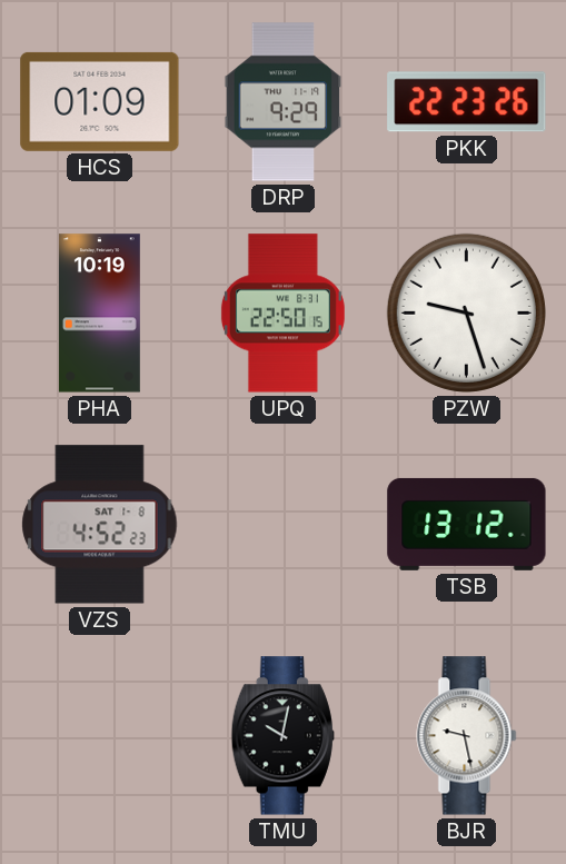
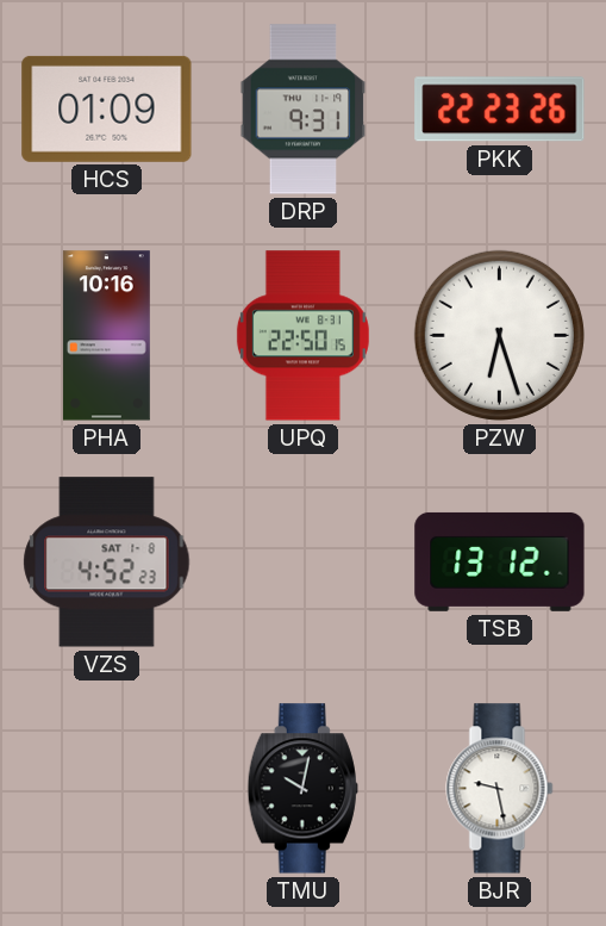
DRP: 9:29 -> 9:31 (304, 110)
PHA: 10:19 -> 10:16 (106, 336)
PZW: 9:27 -> 6:27 (499, 335)
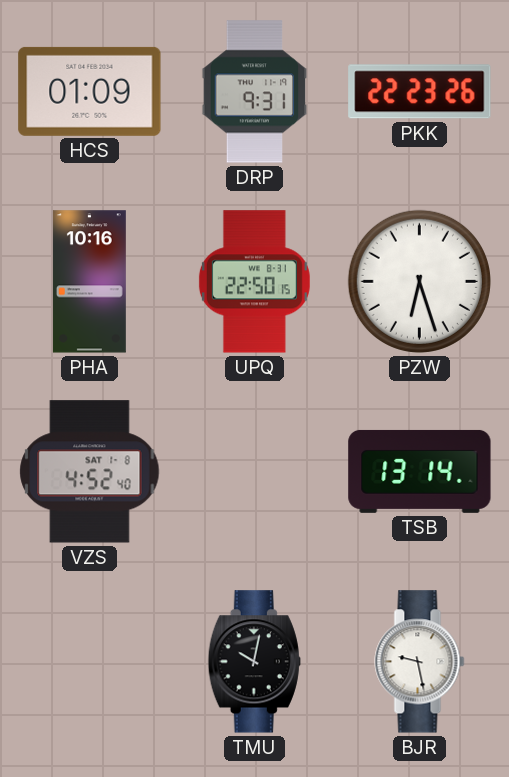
VZS: 4:52:23 -> 4:52:40 (90, 472)
TSB: 13:12 -> 13:14 (420, 471)
